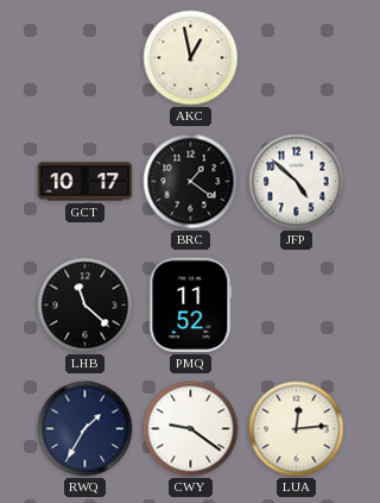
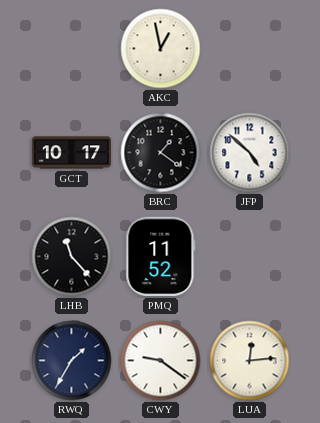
LHB: 11:22 -> 11:23 (72, 257)
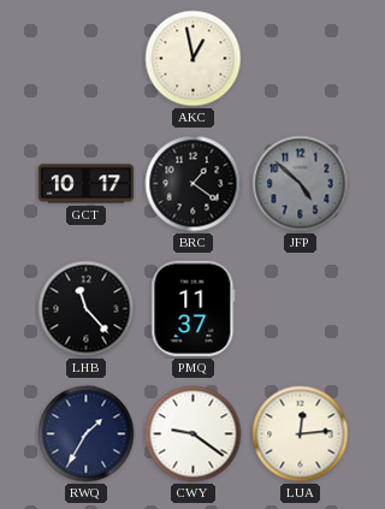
JFP dial: white -> grey (301, 184)
PMQ: 11:52 -> 11:37 (194, 309)
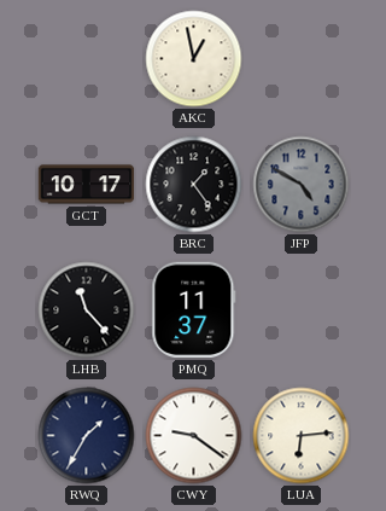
BRC: 1:21 -> 1:24 (194, 185)
JFP: 4:52 -> 4:50 (302, 185)
LUA: 12:14 -> 6:14 (302, 436)
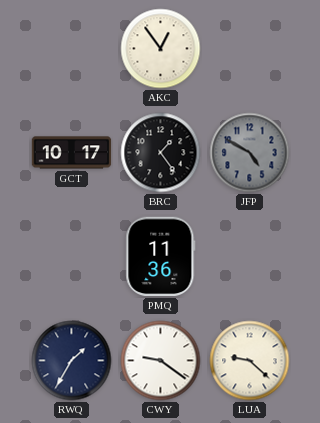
AKC: 12:58 -> 12:54 (161, 49)
LHB: 11:23 -> none (87, 310)
PMQ: 11:37 -> 11:36 (161, 257)
LUA: 6:14 -> 9:22 (250, 361)
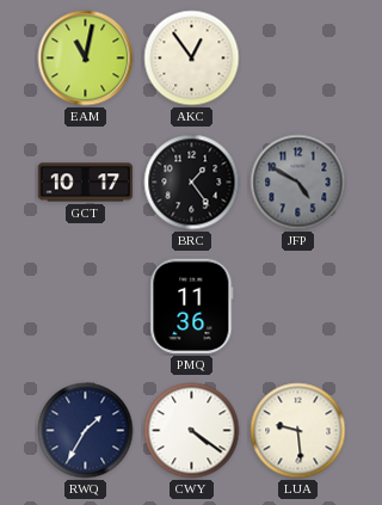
EAM: none -> 11:02 (86, 58)
CWY: 9:21 -> 4:21 (192, 431)
LUA: 9:22 -> 9:29 (298, 431)
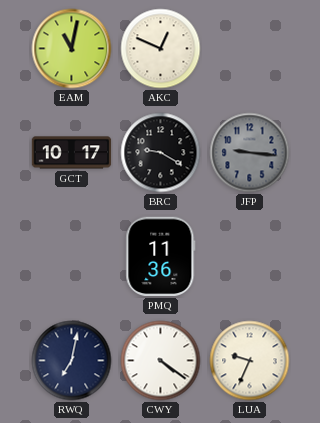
AKC: 12:54 -> 12:49 (161, 49)
BRC: 1:24 -> 9:20 (161, 153)
JFP: 4:50 -> 9:16 (250, 153)
RWQ: 1:35 -> 7:02 (72, 361)
LUA: 9:29 -> 9:34 (250, 361)
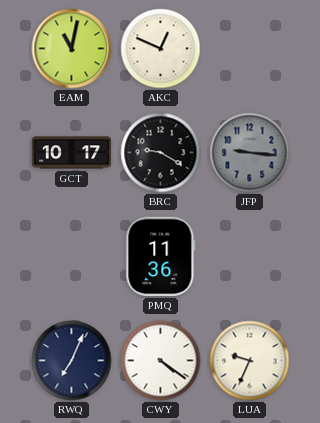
RWQ: 7:02 -> 7:04 (72, 361)
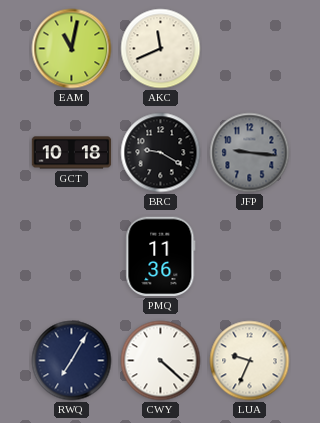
AKC: 12:49 -> 11:41 (161, 49)
GCT: 10:17 -> 10:18 (72, 153)
RWQ: 7:04 -> 7:05 (72, 361)
CWY: 4:21 -> 4:22 (161, 361)
